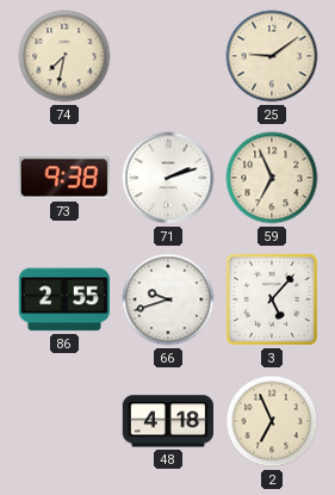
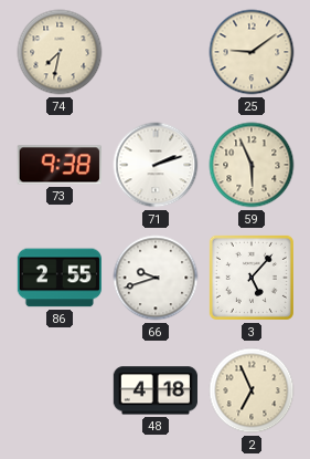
59: 6:56 -> 5:56 (252, 165)
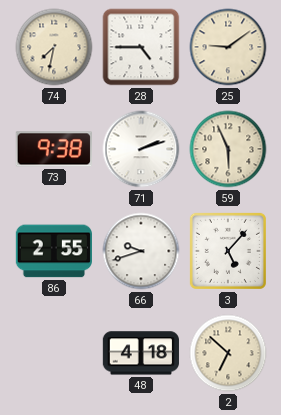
28: none -> 4:45 (141, 47)
2: 6:56 -> 6:52 (228, 353)
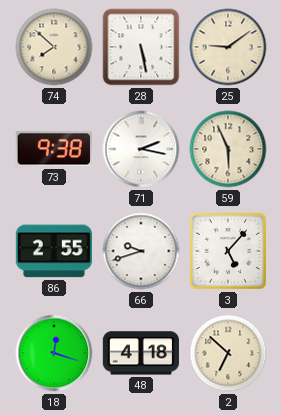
74: 7:32 -> 7:52 (54, 47)
28: 4:45 -> 5:28 (141, 47)
71: 2:12 -> 2:17 (141, 149)
18: none -> 12:18 (54, 353)
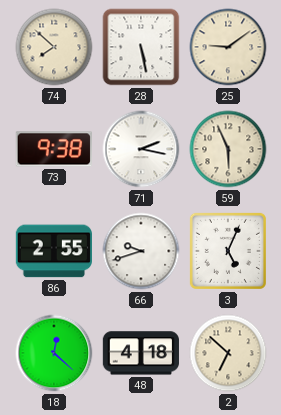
3: 5:07 -> 5:04 (228, 251)
18: 12:18 -> 12:22 (54, 353)
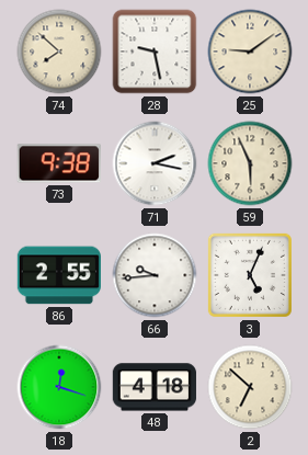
28: 5:28 -> 9:28 (155, 52)
66: 9:42 -> 9:44 (155, 275)
18: 12:22 -> 12:18 (59, 387)
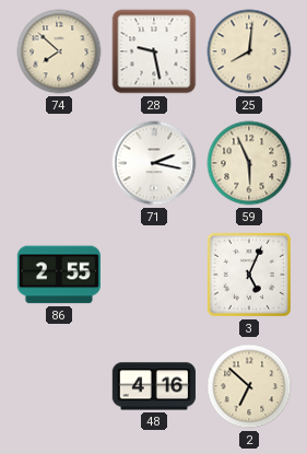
25: 9:09 -> 8:01 (249, 51)
73: 9:38 -> none (59, 163)
66: 9:44 -> none (155, 275)
18: 12:18 -> none (59, 387)
48: 4:18 -> 4:16 (154, 386)
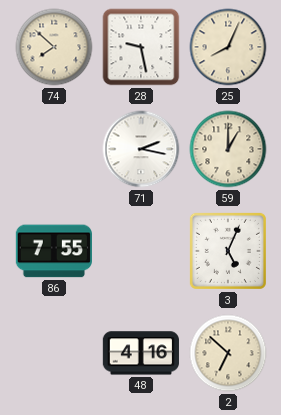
25: 8:01 -> 8:04 (228, 47)
59: 5:56 -> 1:00 (228, 149)
86: 2:55 -> 7:55 (53, 251)
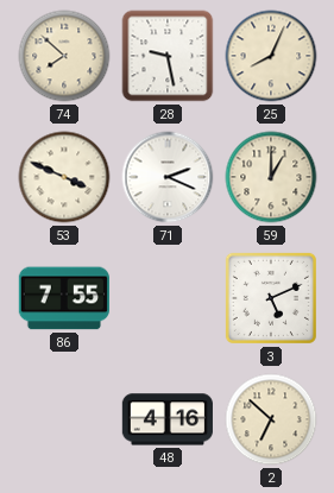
53: none -> 3:49 (64, 177)
71: 2:17 -> 2:19 (168, 177)
3: 5:04 -> 5:11 (271, 298)
